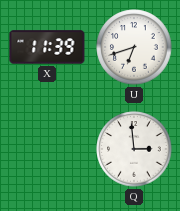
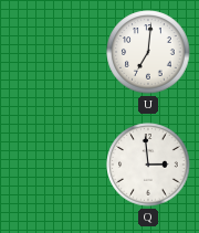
X: 11:39 -> none (47, 47)
U: 6:42 -> 7:01 (148, 52)
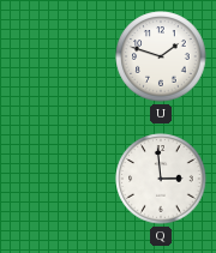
U: 7:01 -> 1:48 (161, 56)
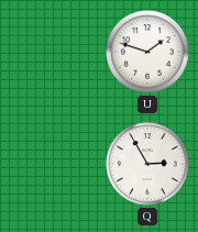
Q: 2:59 -> 2:55 (147, 164)
